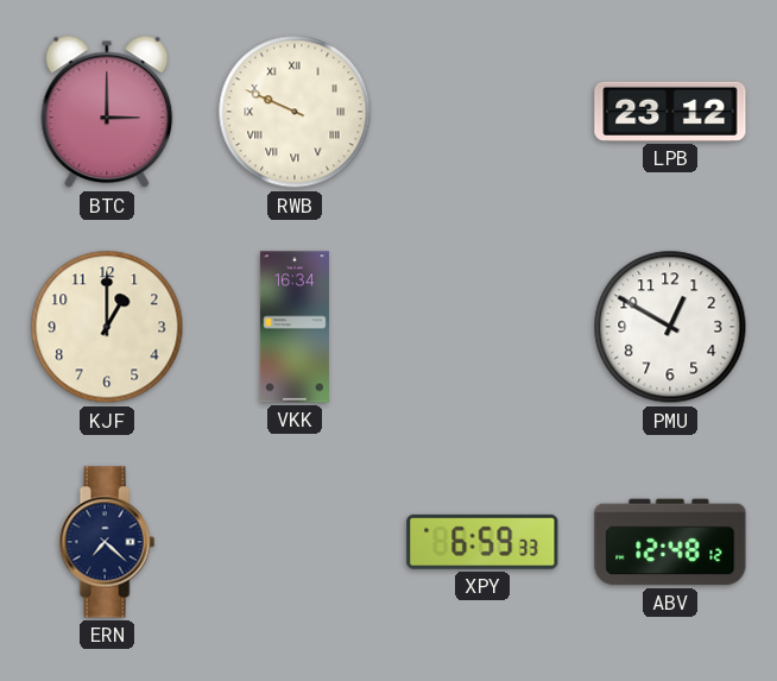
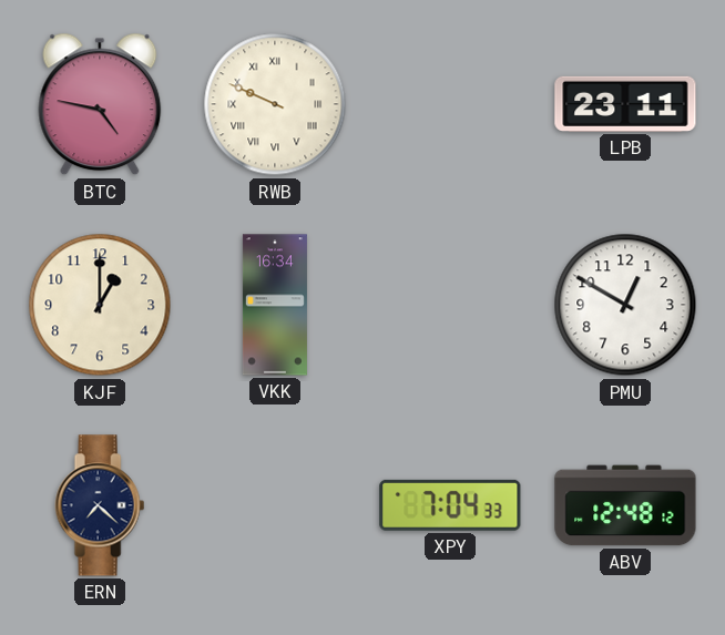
BTC: 3:00 -> 4:47 (100, 104)
LPB: 23:12 -> 23:11 (625, 104)
XPY: 6:59 -> 7:04 (450, 505)
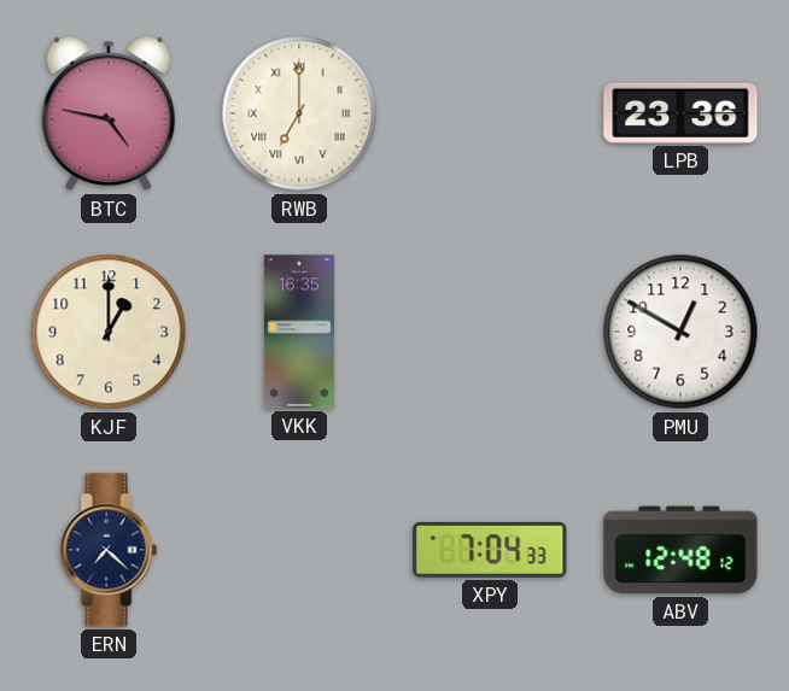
RWB: 9:49 -> 7:00 (299, 113)
LPB: 23:11 -> 23:36 (680, 113)
VKK: 16:34 -> 16:35 (299, 332)
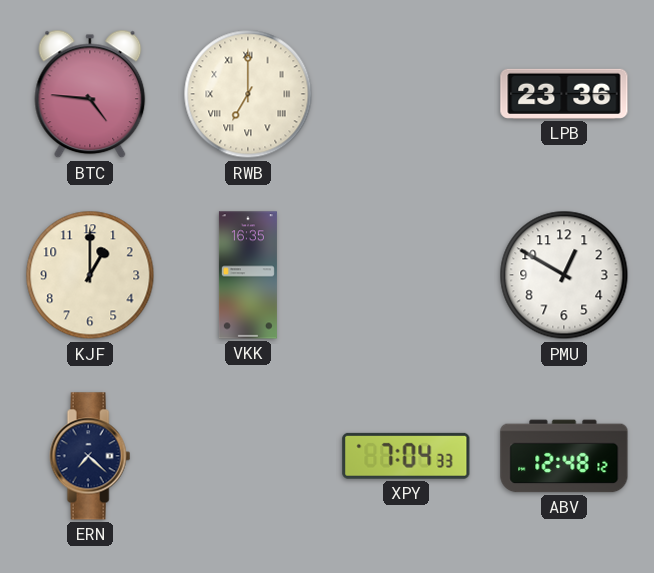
BTC: 4:47 -> 4:46 (90, 94)
